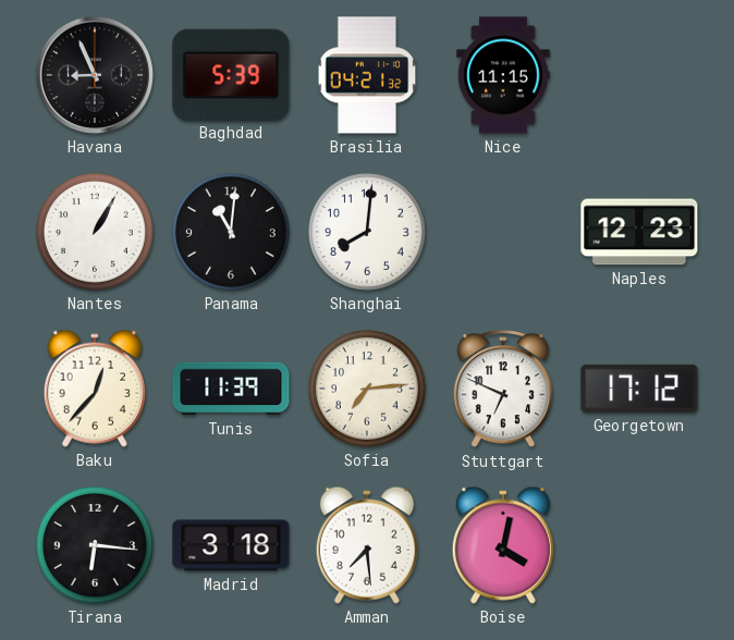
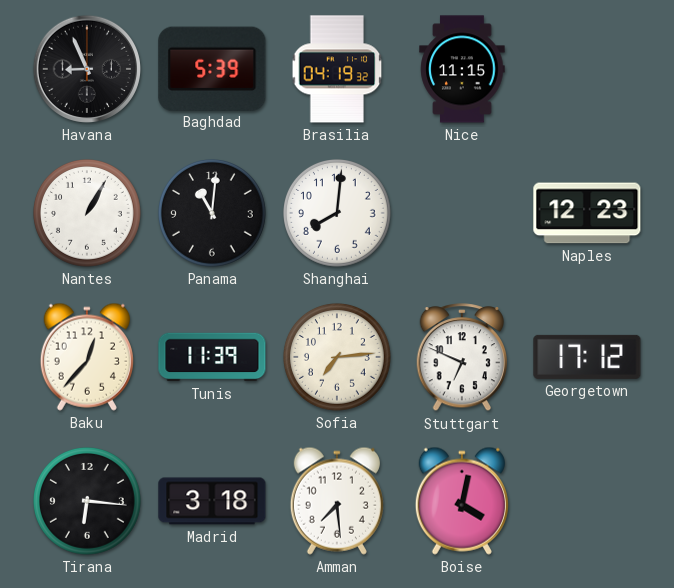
Brasilia: 04:21 -> 04:19 (337, 69)
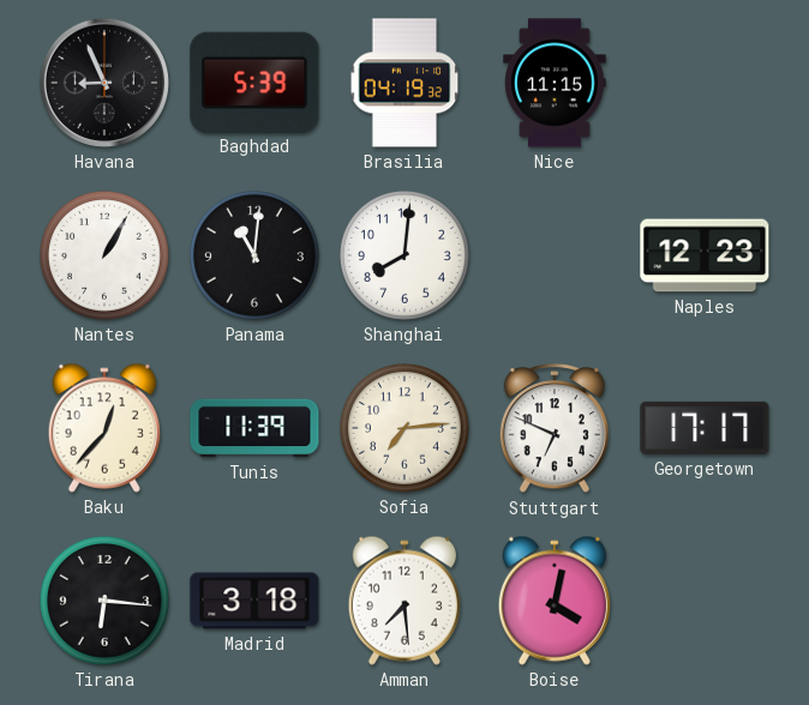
Georgetown: 17:12 -> 17:17 (705, 428)
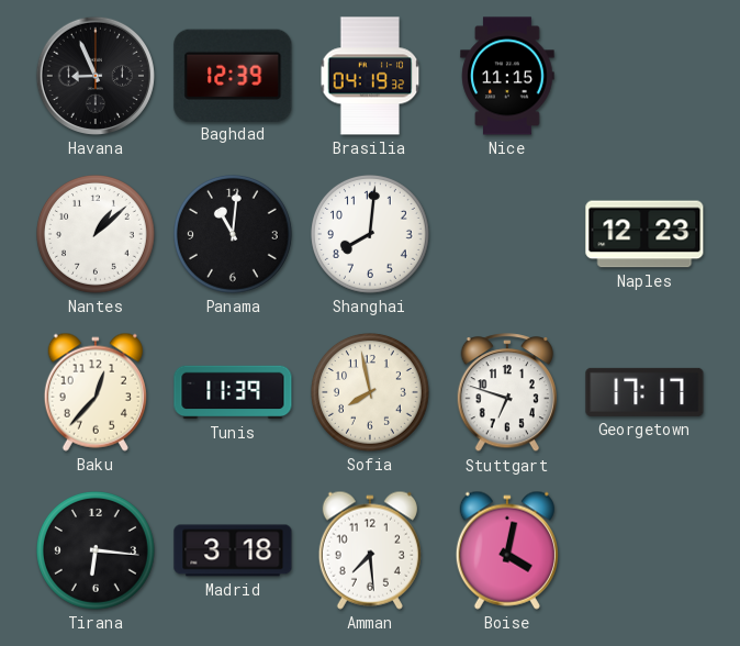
Baghdad: 5:39 -> 12:39 (233, 75)
Nantes: 1:05 -> 1:08 (97, 235)
Sofia: 7:14 -> 7:58 (371, 393)
Stuttgart: 6:49 -> 6:48 (506, 393)
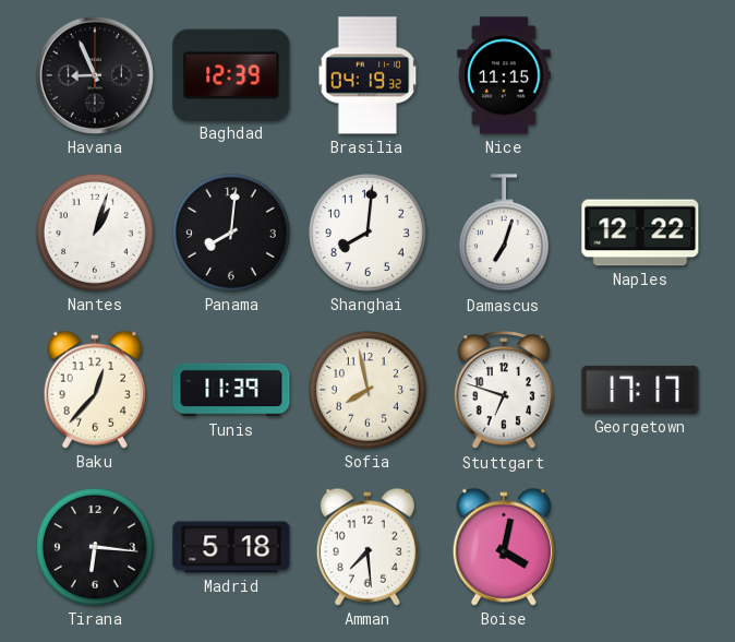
Nantes: 1:08 -> 1:03 (96, 234)
Panama: 11:01 -> 8:01 (232, 234)
Damascus: none -> 7:03 (504, 234)
Naples: 12:23 -> 12:22 (640, 233)
Madrid: 3:18 -> 5:18 (231, 547)
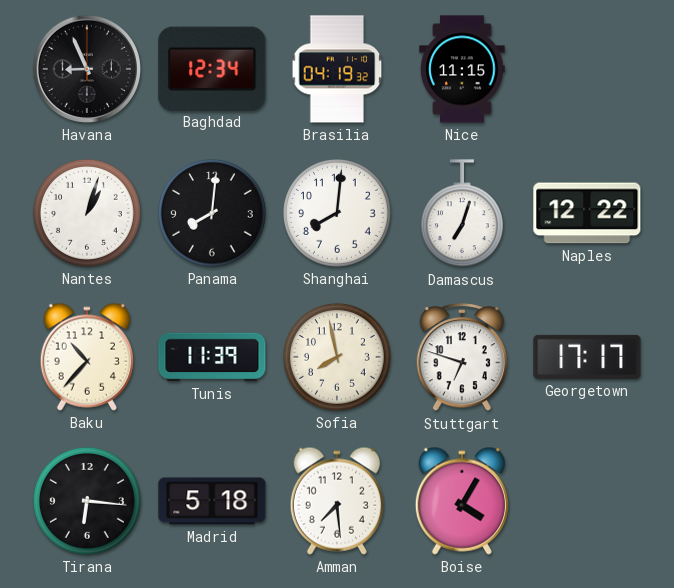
Baghdad: 12:39 -> 12:34 (212, 68)
Baku: 12:37 -> 10:37 (87, 357)
Boise: 4:02 -> 4:05 (462, 501)
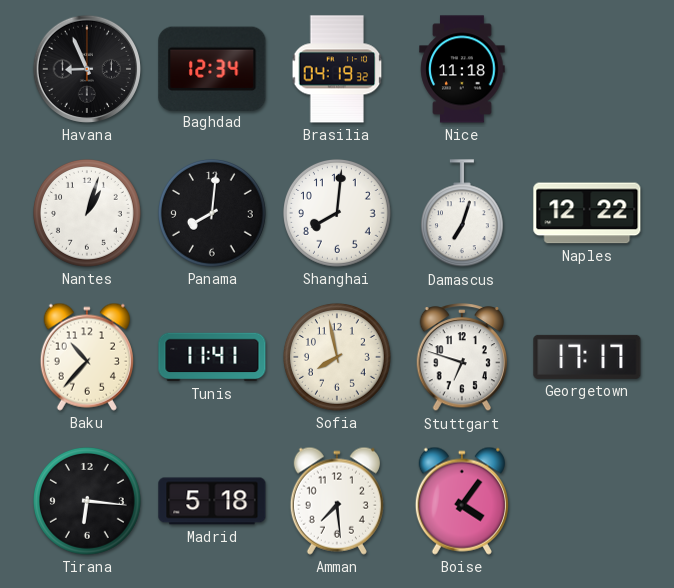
Nice: 11:15 -> 11:18 (462, 69)
Tunis: 11:39 -> 11:41 (212, 357)
Boise: 4:05 -> 4:06 (462, 501)
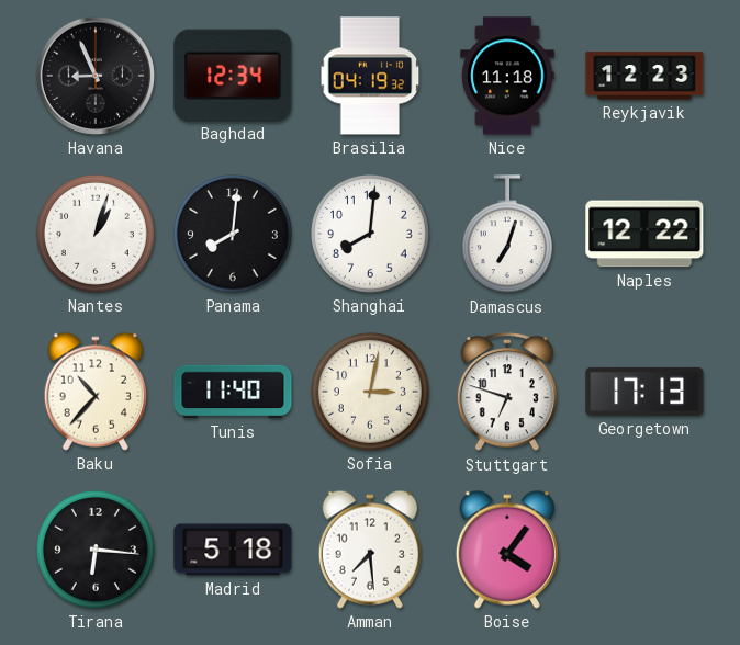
Reykjavik: none -> 12:23 (644, 76)
Tunis: 11:41 -> 11:40 (233, 392)
Sofia: 7:58 -> 3:02 (371, 393)
Georgetown: 17:17 -> 17:13 (644, 392)
